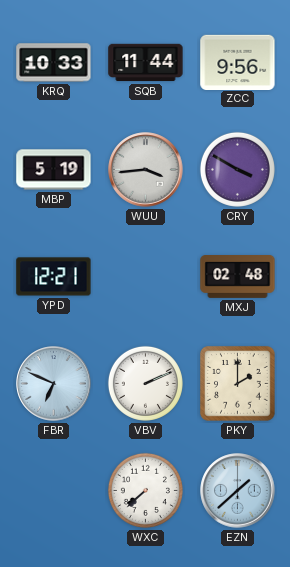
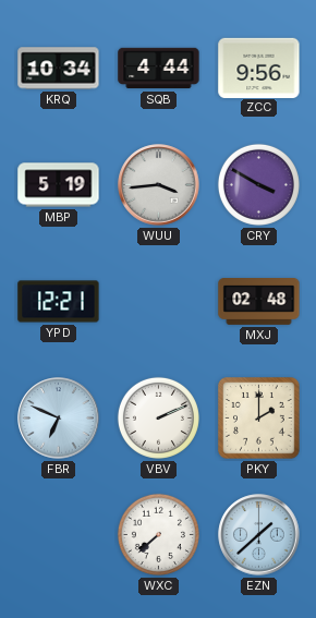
KRQ: 10:33 -> 10:34 (59, 69)
SQB: 11:44 -> 4:44 (159, 69)
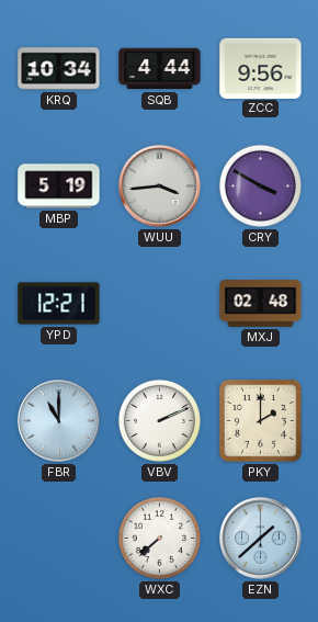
FBR: 6:49 -> 11:00 (59, 421)
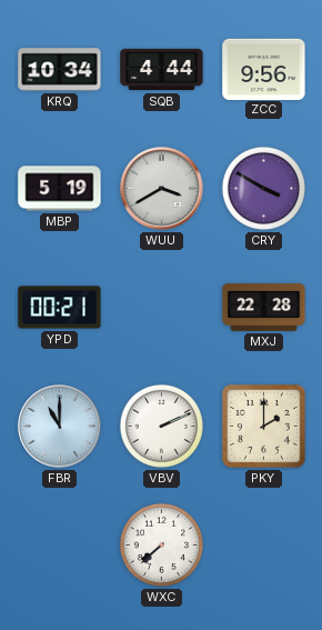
WUU: 3:44 -> 3:40 (162, 189)
YPD: 12:21 -> 00:21 (60, 308)
MXJ: 02:48 -> 22:28 (264, 308)
EZN: 1:38 -> none (261, 539)
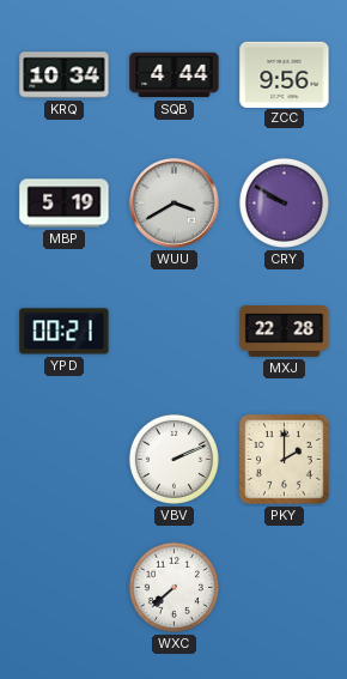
CRY: 3:50 -> 9:50 (284, 202)
FBR: 11:00 -> none (60, 427)
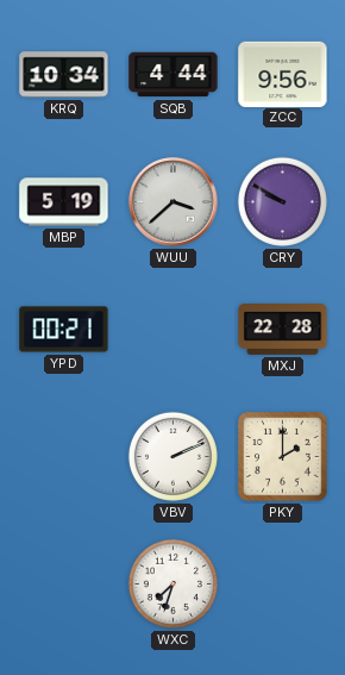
WUU: 3:40 -> 3:38 (174, 202)
WXC: 7:38 -> 7:33 (172, 583)
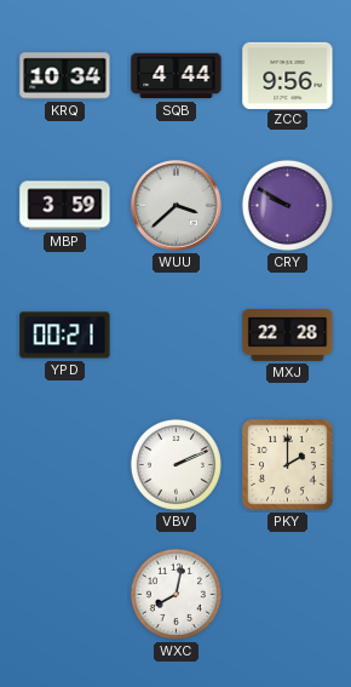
MBP: 5:19 -> 3:59 (65, 206)
WXC: 7:33 -> 8:02 (175, 594)
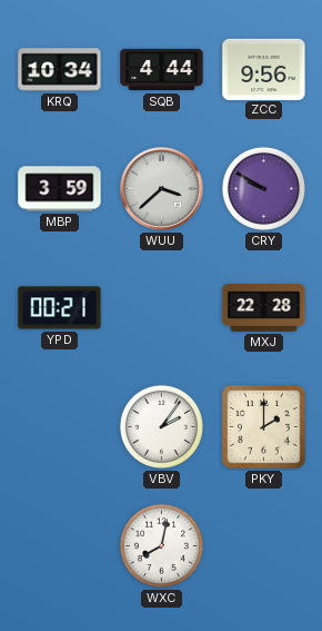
VBV: 2:11 -> 2:06 (161, 426)
